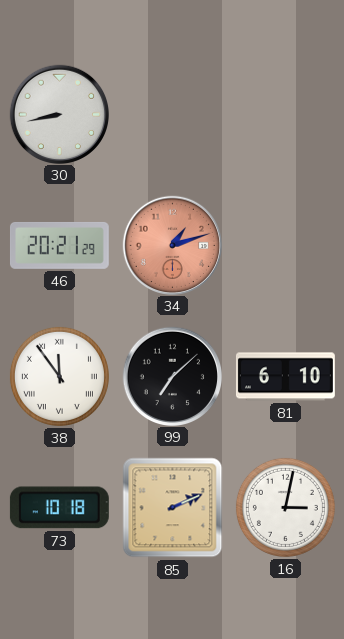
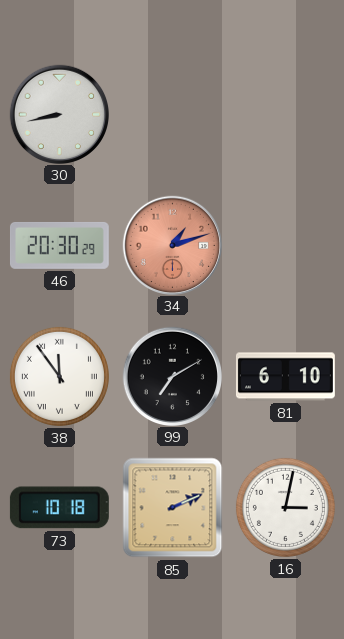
46: 20:21 -> 20:30 (59, 245)
99: 7:08 -> 7:10 (172, 376)
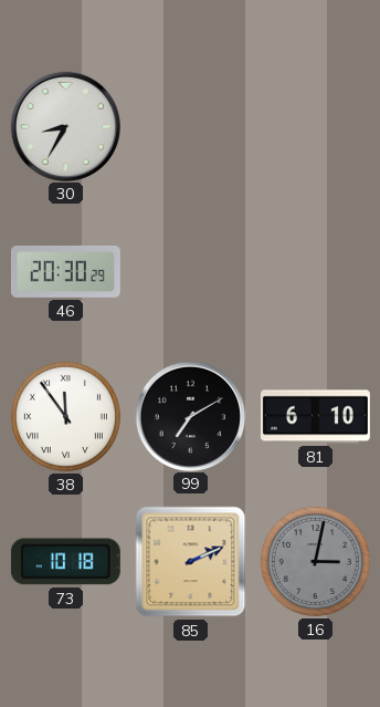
30: 8:43 -> 8:35 (65, 126)
34: 1:12 -> none (172, 245)
16 dial: white -> grey (315, 561)
